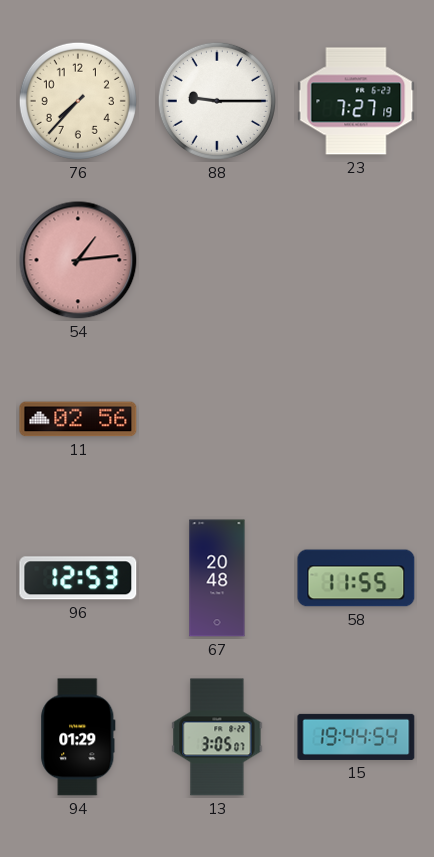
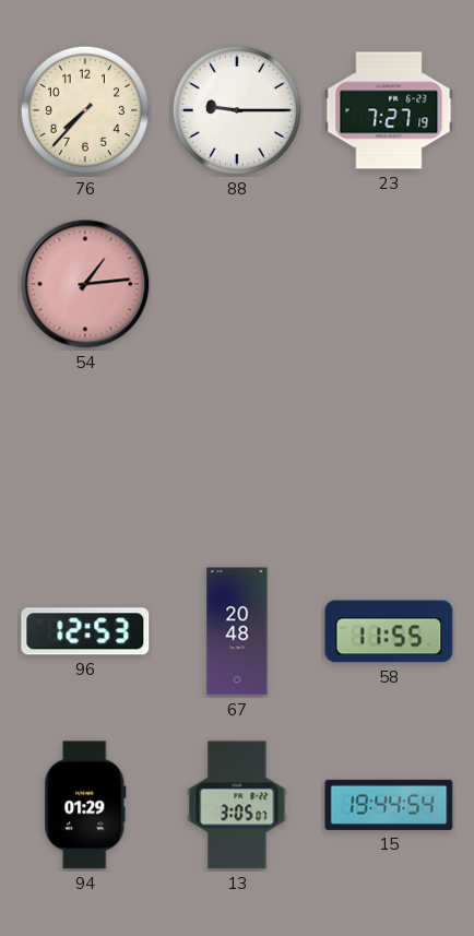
11: 02:56 -> none (78, 419)
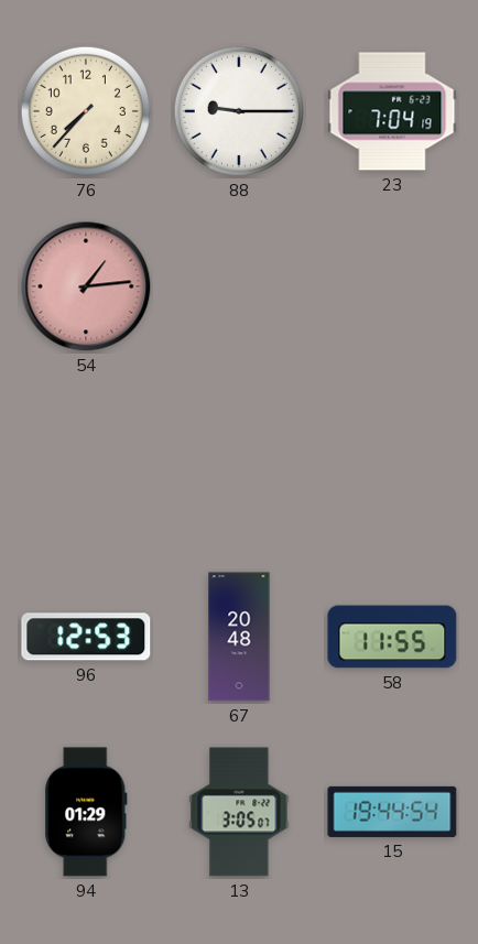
23: 7:27 -> 7:04 (392, 111)
